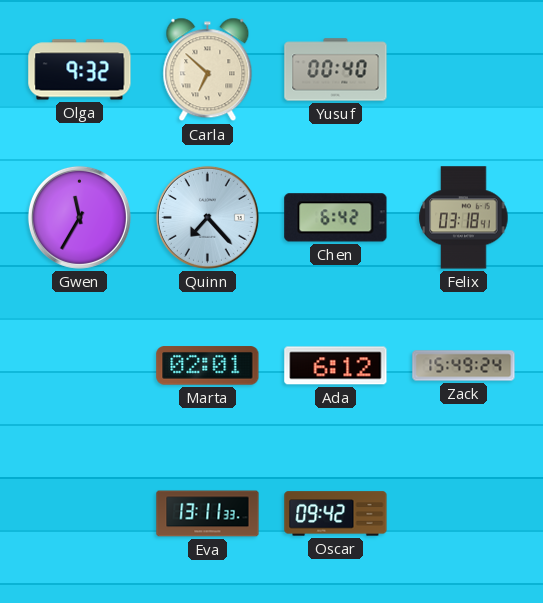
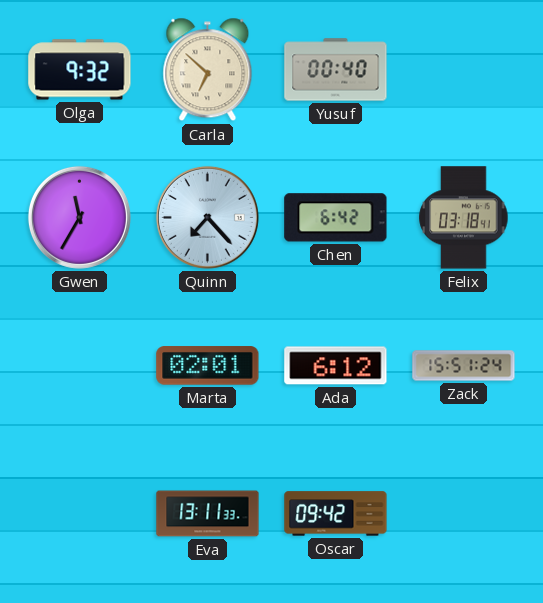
Zack: 15:49 -> 15:51 (464, 366)
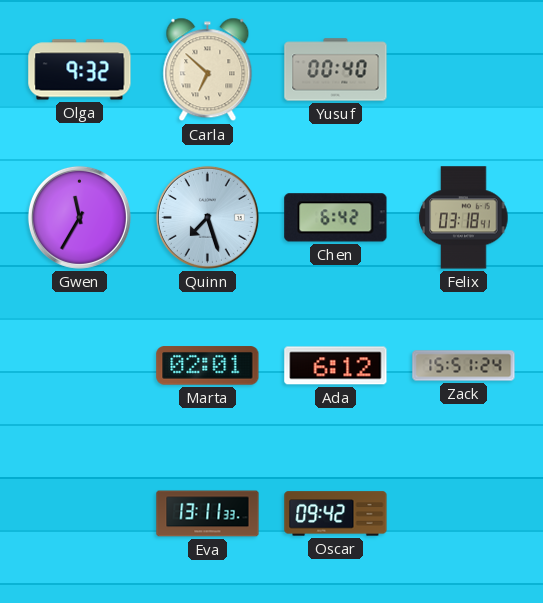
Quinn: 7:23 -> 7:27 (207, 217)
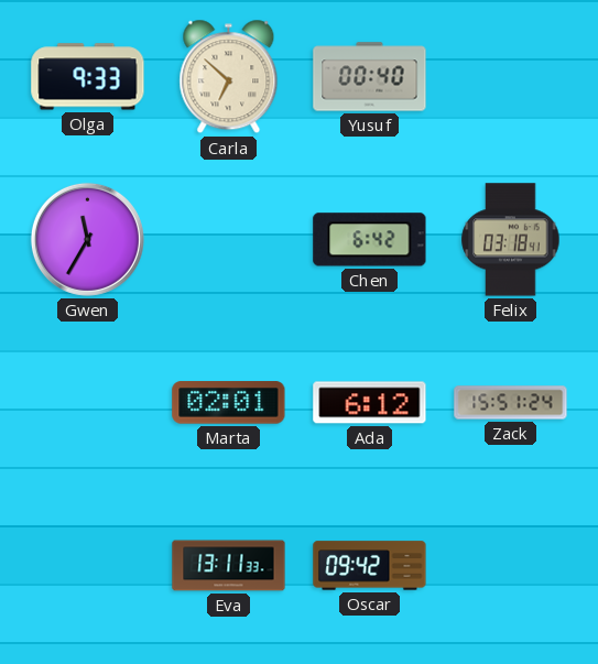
Olga: 9:32 -> 9:33 (88, 77)
Quinn: 7:27 -> none (207, 217)
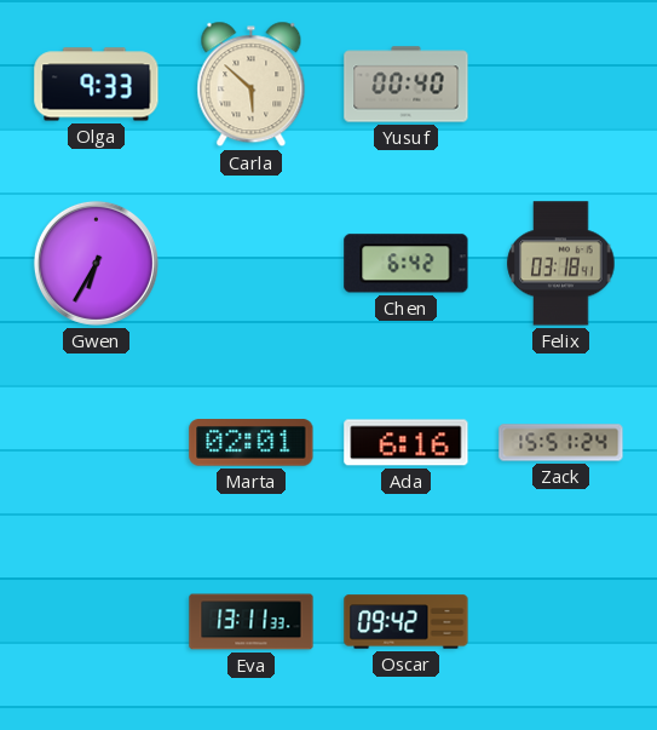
Carla: 6:52 -> 5:52 (252, 85)
Gwen: 11:35 -> 6:35 (96, 263)
Ada: 6:12 -> 6:16 (407, 443)
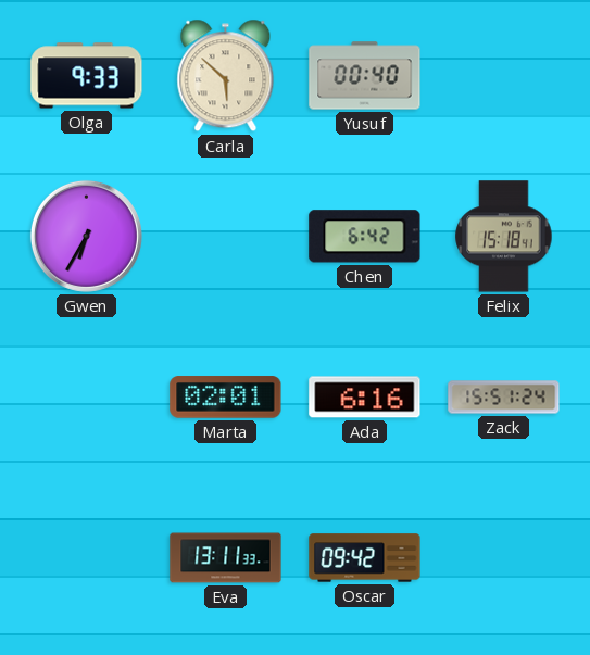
Felix: 03:18 -> 15:18 (504, 237)
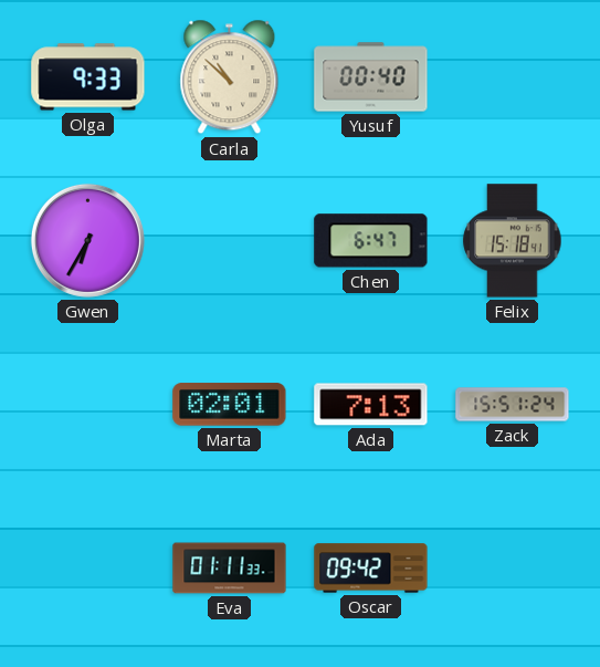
Carla: 5:52 -> 10:52 (230, 77)
Chen: 6:42 -> 6:47 (371, 241)
Ada: 6:16 -> 7:13 (371, 405)
Eva: 13:11 -> 01:11 (230, 569)
